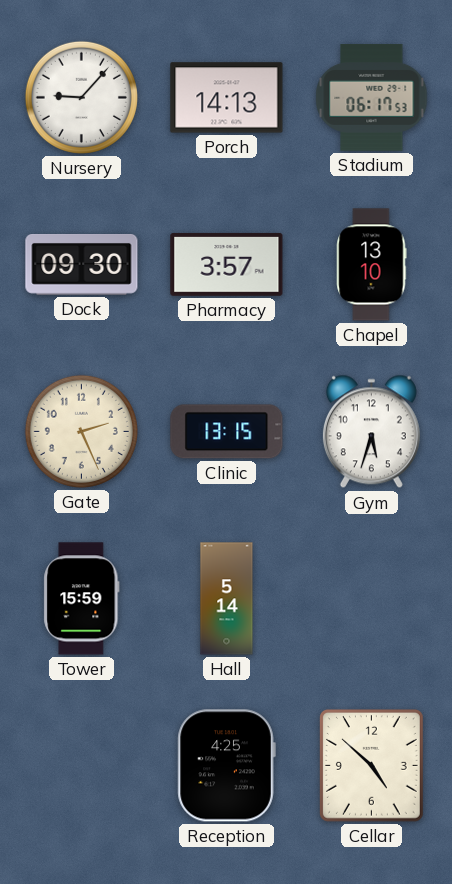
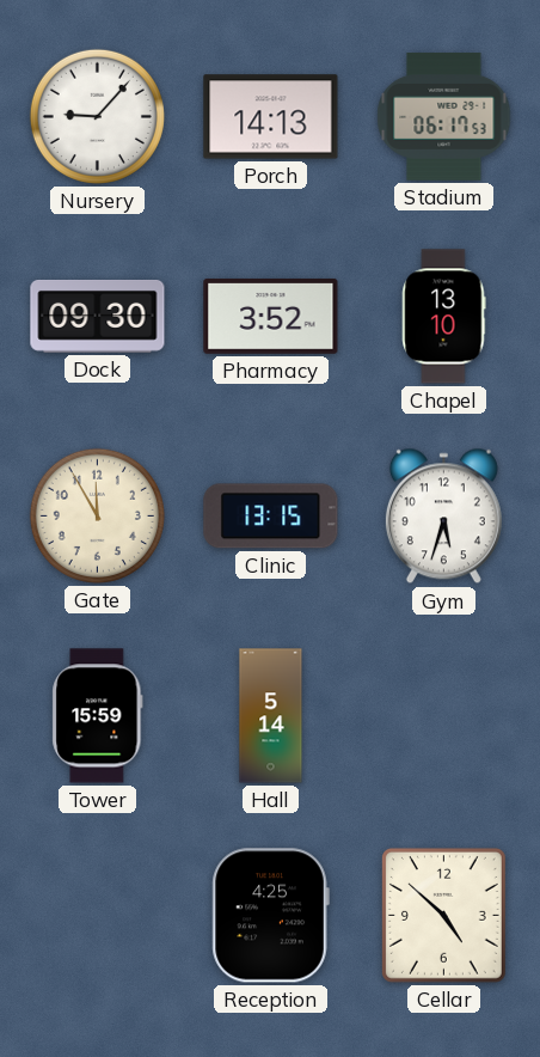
Pharmacy: 3:57 -> 3:52 (271, 316)
Gate: 2:26 -> 11:55 (97, 515)
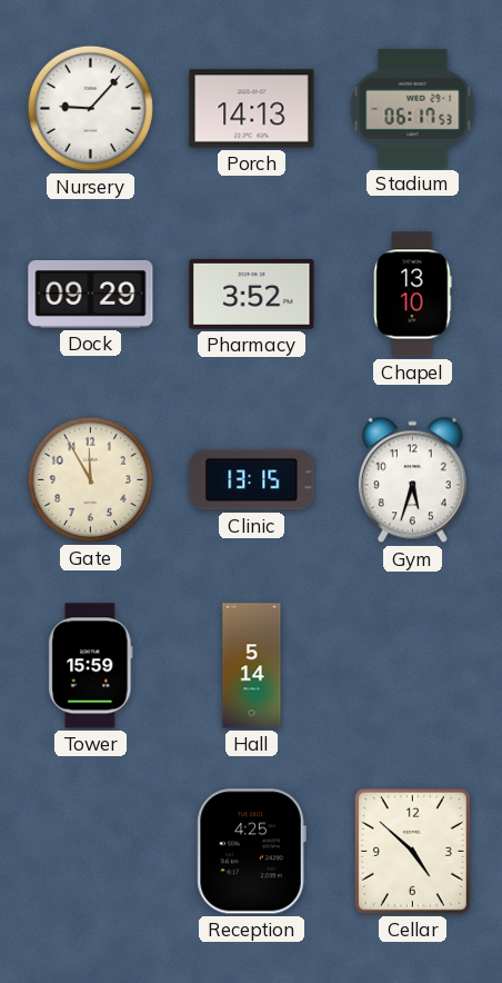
Dock: 09:30 -> 09:29 (91, 295)
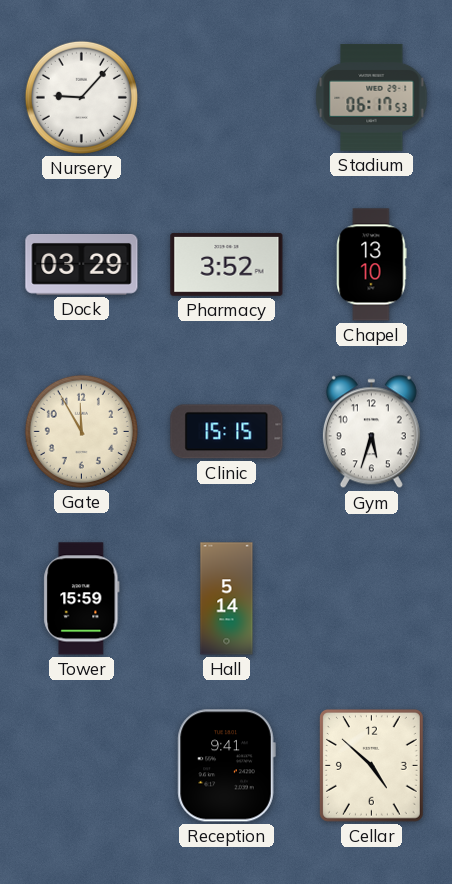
Porch: 14:13 -> none (252, 109)
Dock: 09:29 -> 03:29 (82, 265)
Clinic: 13:15 -> 15:15 (227, 432)
Reception: 4:25 -> 9:41 (226, 766)
